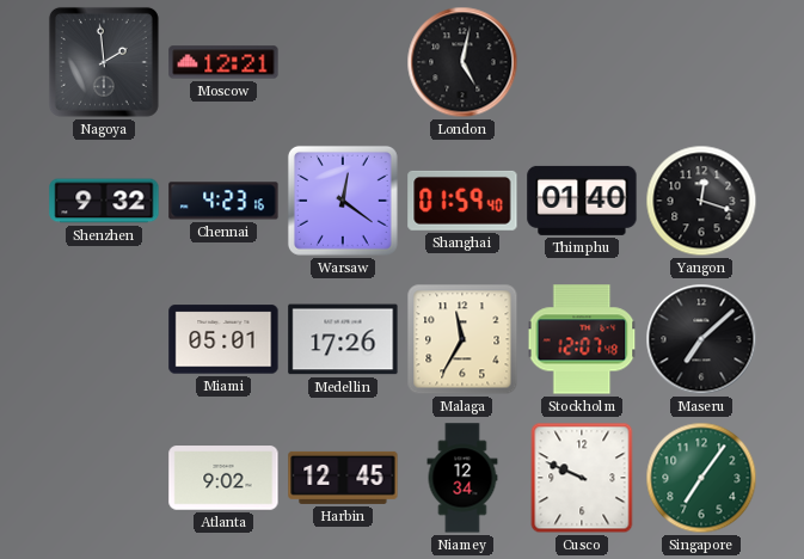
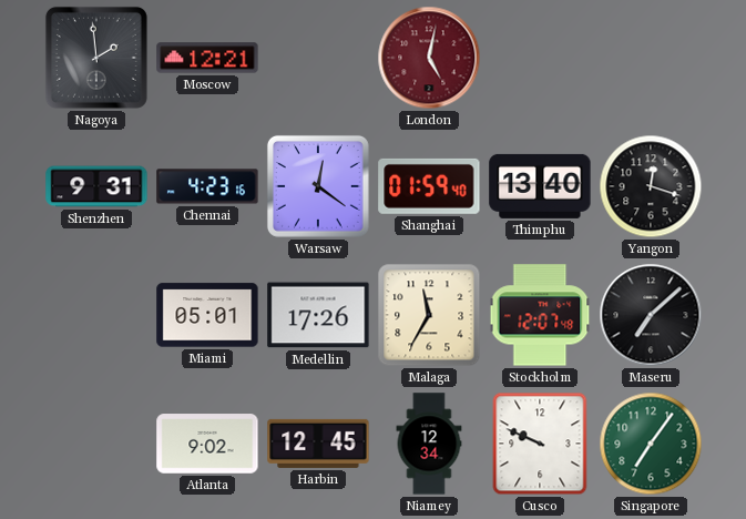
London dial: black -> burgundy (429, 58)
Shenzhen: 9:32 -> 9:31 (96, 186)
Thimphu: 01:40 -> 13:40 (540, 186)
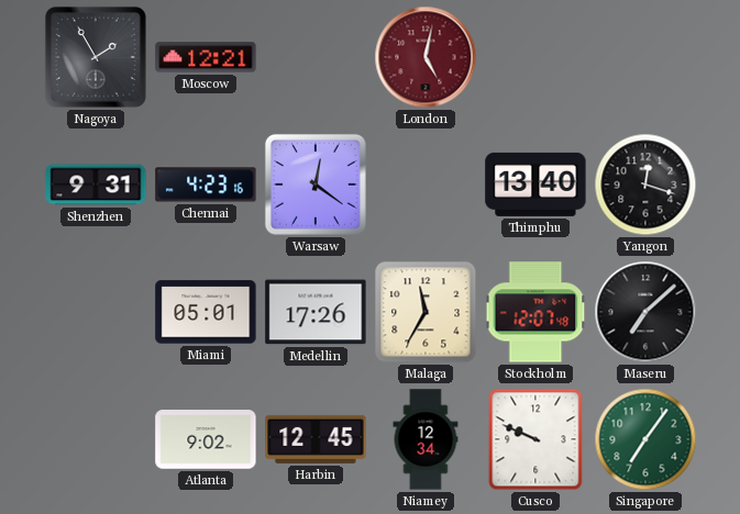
Nagoya: 1:59 -> 1:55 (96, 57)
Shanghai: 01:59 -> none (429, 186)
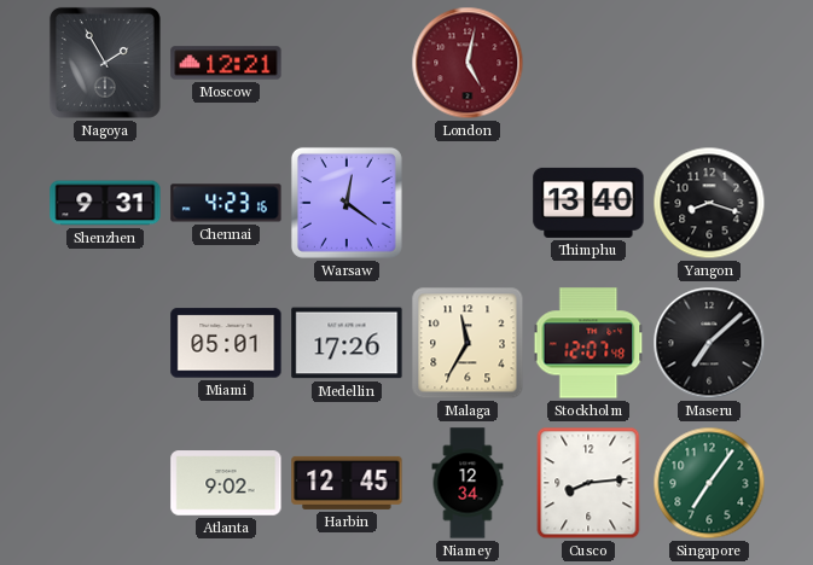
Yangon: 12:18 -> 8:18 (709, 203)
Cusco: 9:49 -> 8:14 (588, 483)
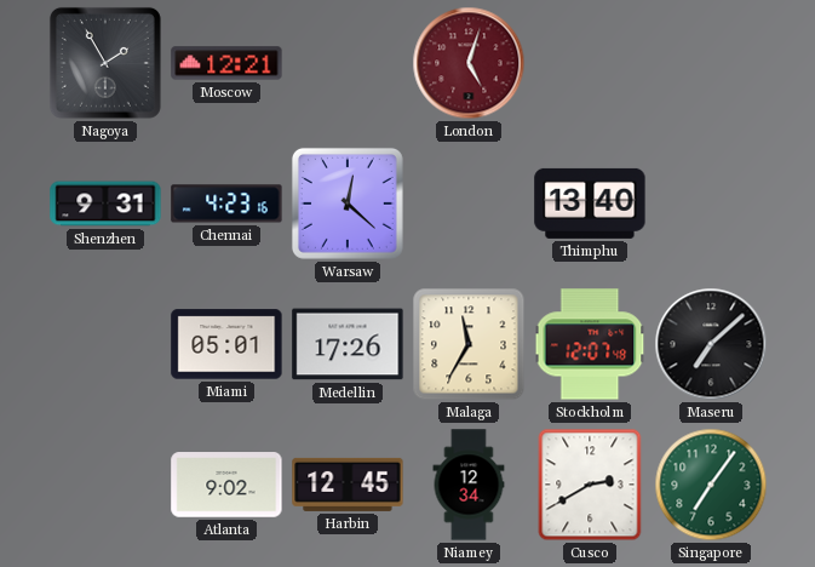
London: 5:02 -> 5:03 (469, 63)
Warsaw: 12:21 -> 12:22 (348, 204)
Yangon: 8:18 -> none (709, 203)
Cusco: 8:14 -> 2:40 (590, 485)
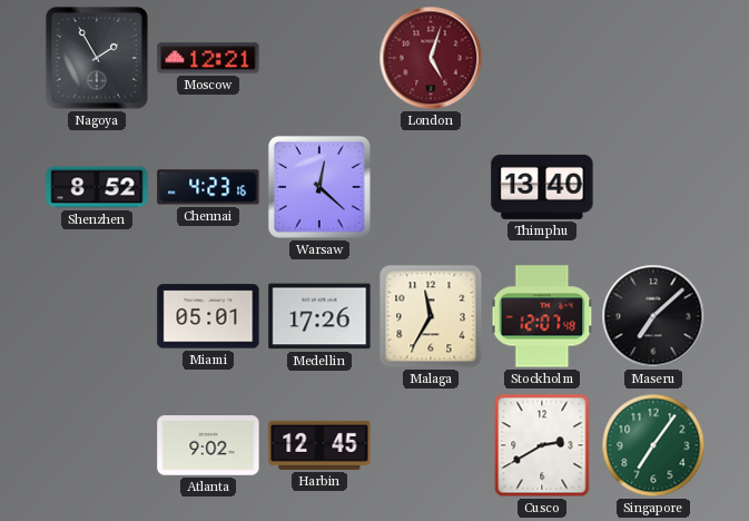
Shenzhen: 9:31 -> 8:52 (97, 187)
Niamey: 12:34 -> none (469, 485)
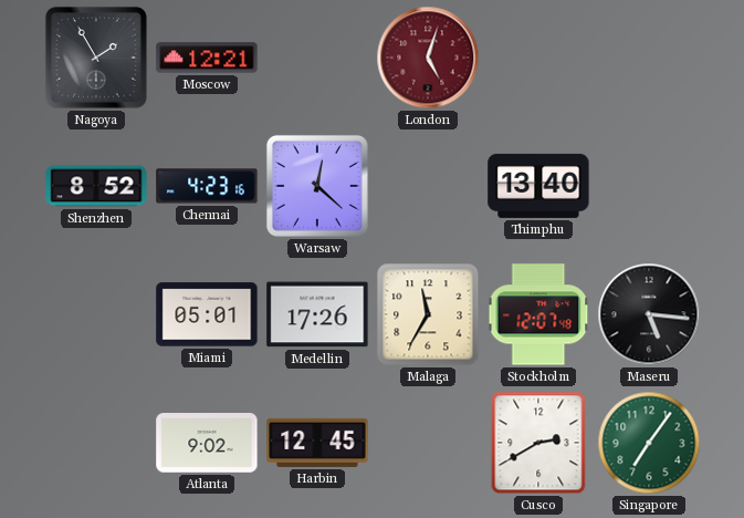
Maseru: 7:08 -> 5:16 (649, 314)
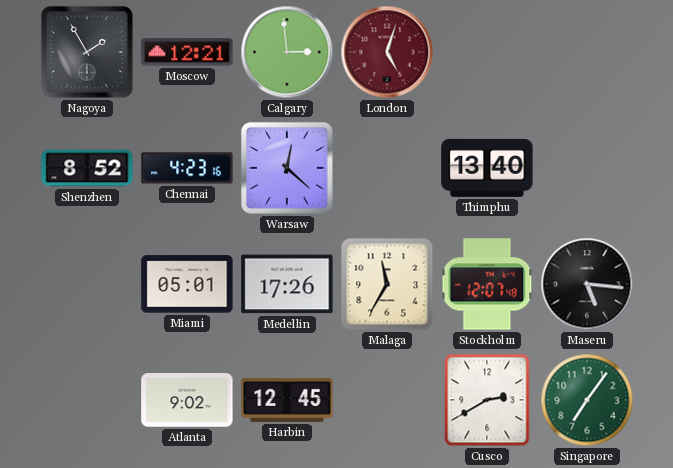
Calgary: none -> 2:59 (287, 52)
